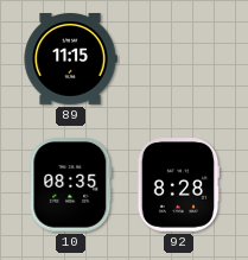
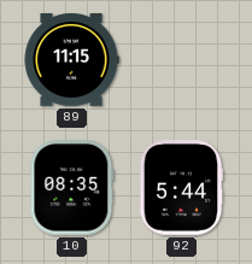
92: 8:28 -> 5:44 (181, 188)
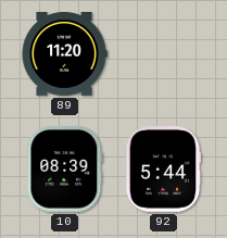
89: 11:15 -> 11:20 (64, 53)
10: 08:35 -> 08:39 (65, 170)
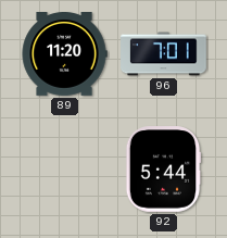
96: none -> 7:01 (164, 54)
10: 08:39 -> none (65, 170)
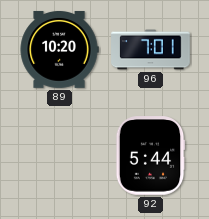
89: 11:20 -> 10:20 (59, 49)
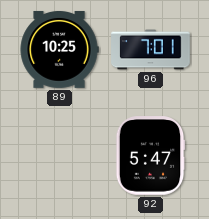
89: 10:20 -> 10:25 (59, 49)
92: 5:44 -> 5:47 (150, 156)
